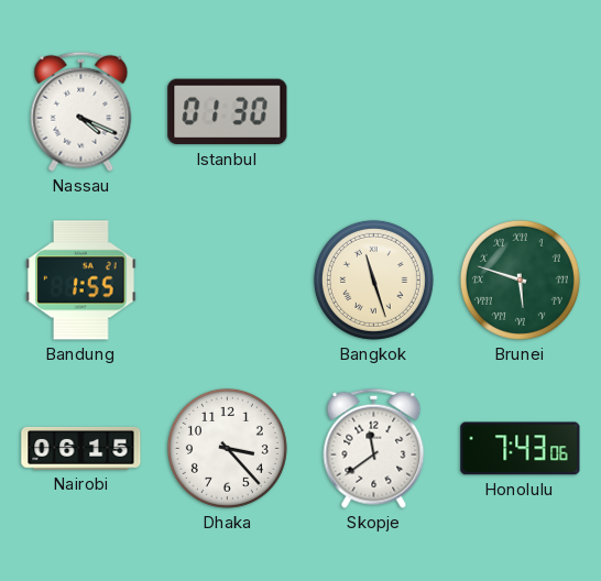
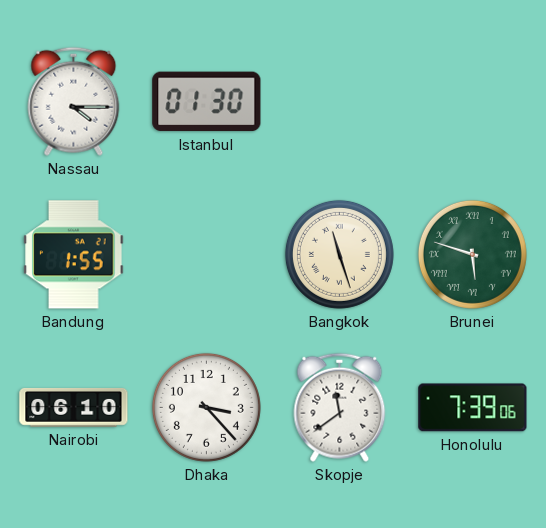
Nassau: 4:19 -> 4:15 (74, 101)
Nairobi: 06:15 -> 06:10 (74, 407)
Honolulu: 7:43 -> 7:39 (473, 408)
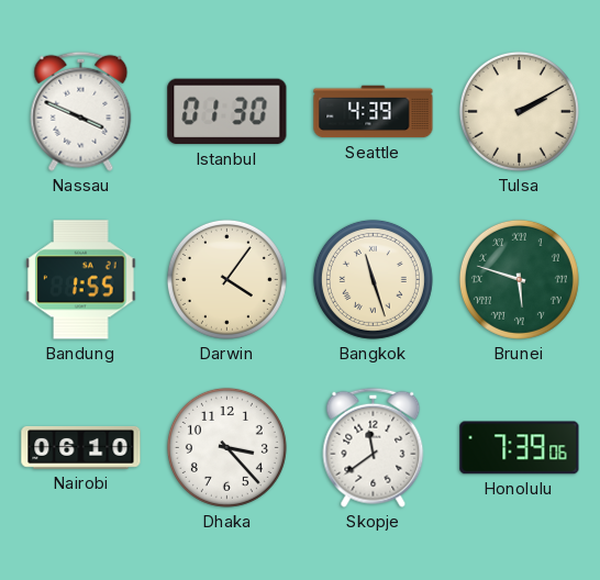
Nassau: 4:15 -> 3:49 (81, 111)
Seattle: none -> 4:39 (374, 112)
Tulsa: none -> 2:10 (519, 111)
Darwin: none -> 4:06 (226, 279)
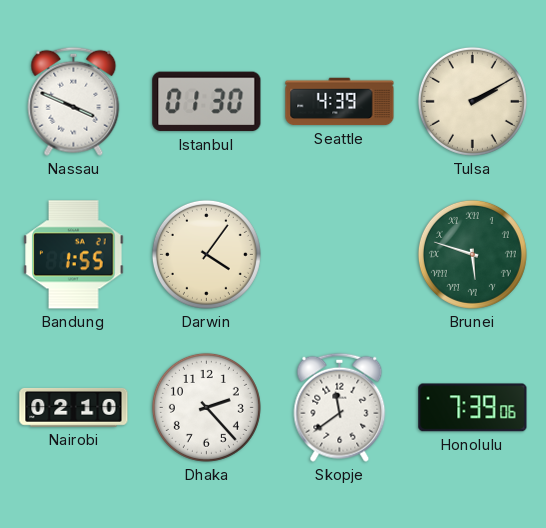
Bangkok: 11:27 -> none (373, 279)
Nairobi: 06:10 -> 02:10 (74, 407)
Dhaka: 3:23 -> 2:23 (206, 407)
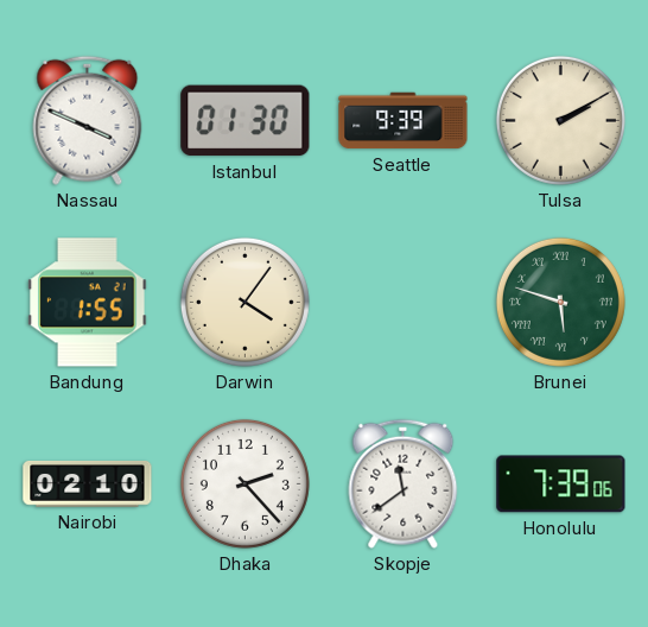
Seattle: 4:39 -> 9:39 (404, 121)
